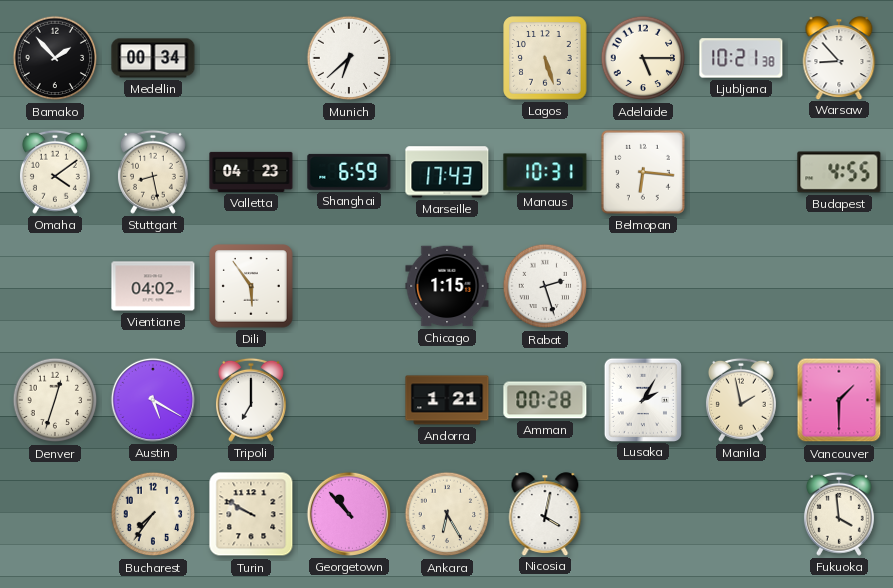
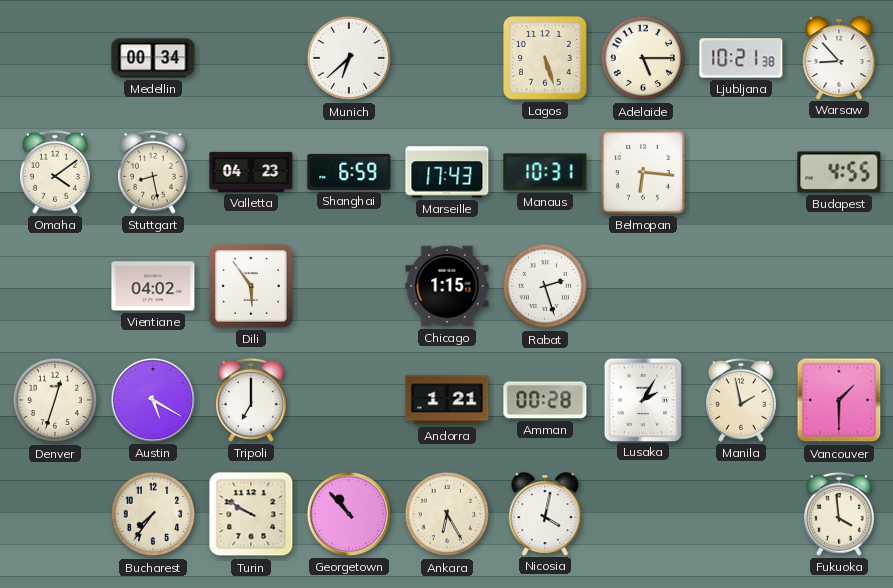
Bamako: 1:53 -> none (55, 58)
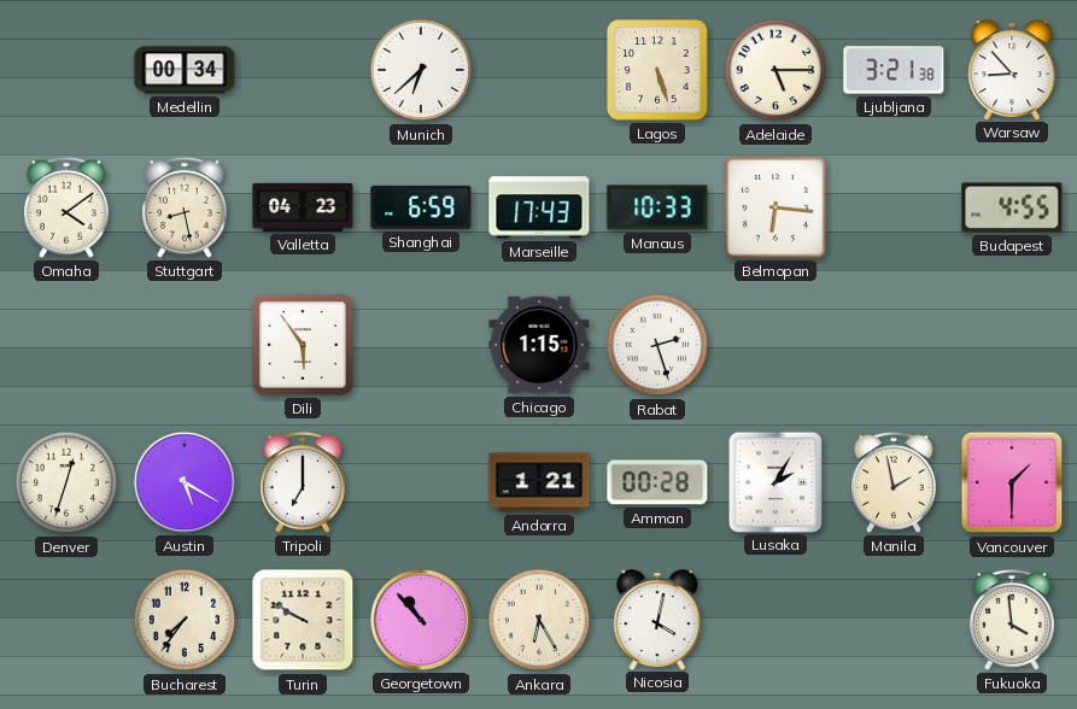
Ljubljana: 10:21 -> 3:21 (894, 70)
Manaus: 10:31 -> 10:33 (657, 207)
Vientiane: 04:02 -> none (153, 286)
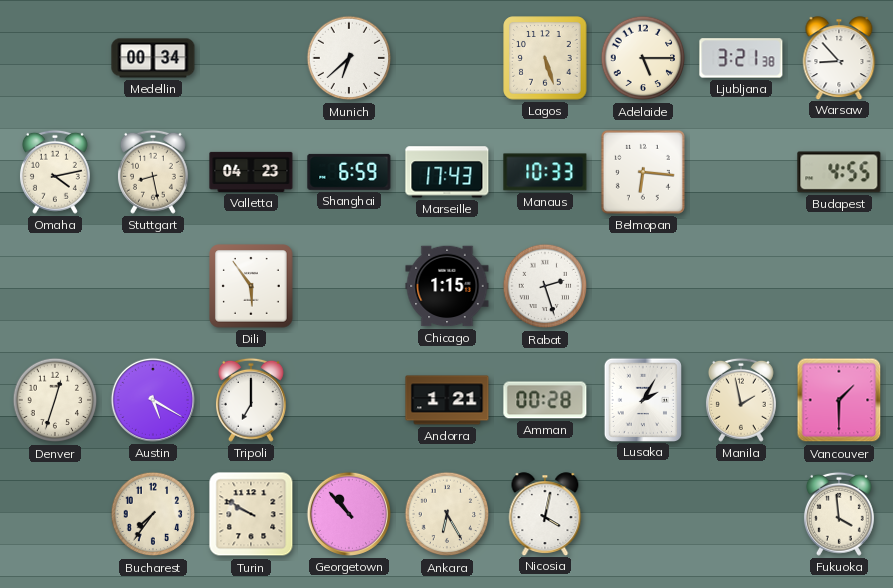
Omaha: 4:09 -> 4:13 (55, 172)
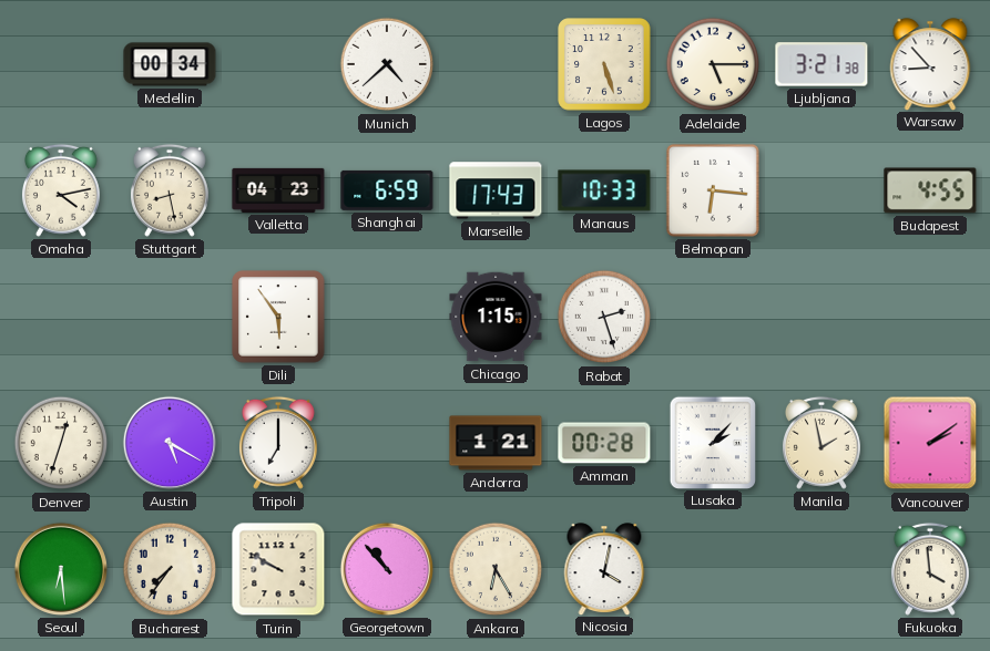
Munich: 6:38 -> 4:38 (387, 64)
Lusaka: 2:05 -> 2:07 (712, 442)
Vancouver: 1:30 -> 2:09 (930, 443)
Seoul: none -> 6:29 (61, 569)
